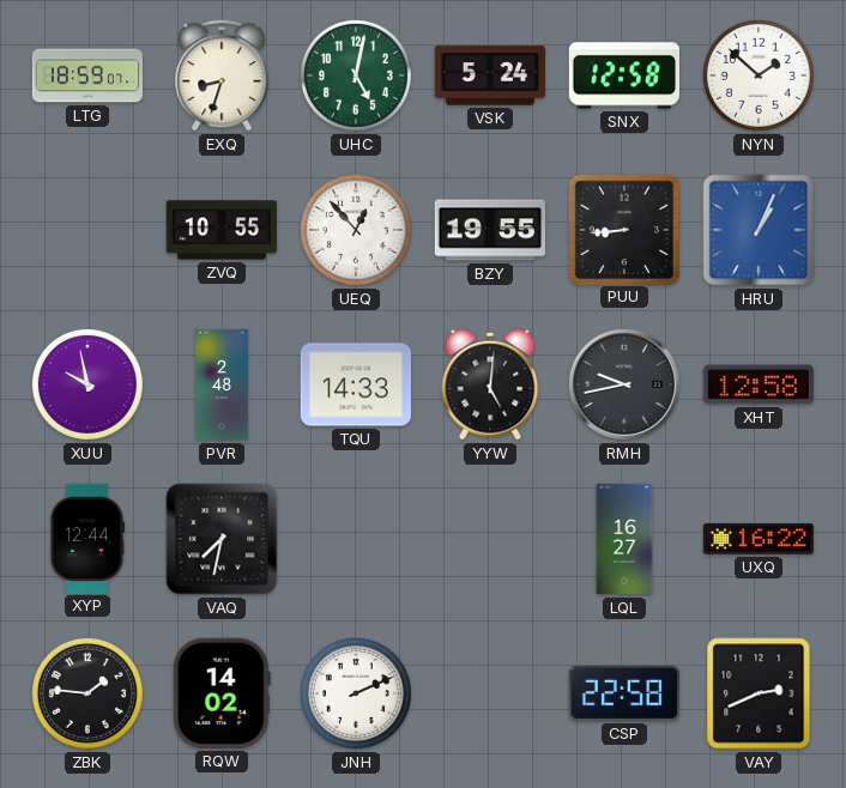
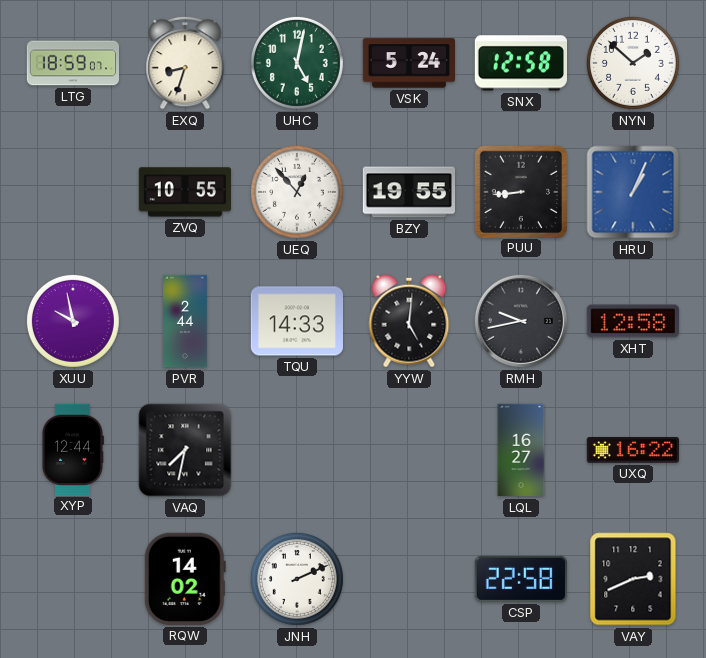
PVR: 2:48 -> 2:44 (186, 321)
ZBK: 1:46 -> none (87, 693)
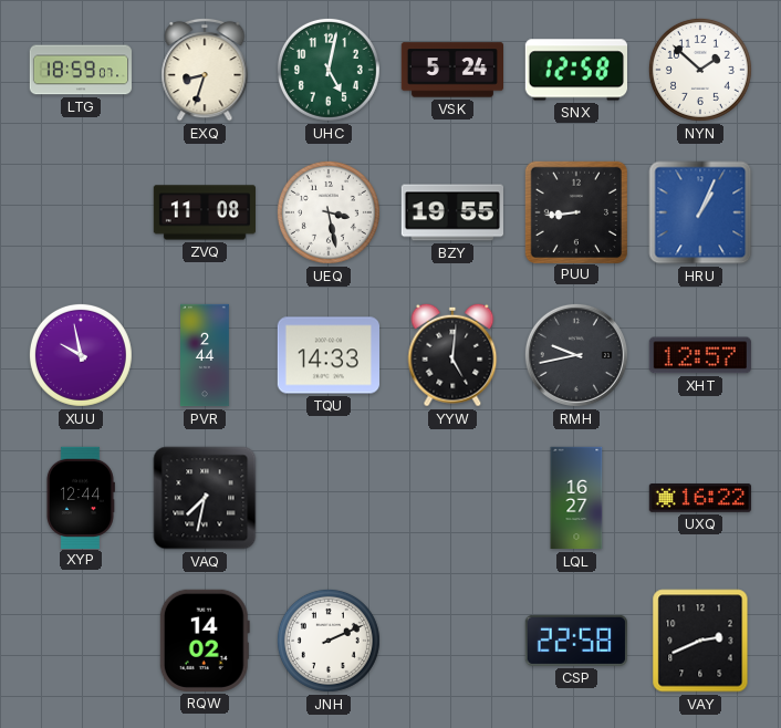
ZVQ: 10:55 -> 11:08 (205, 212)
UEQ: 12:53 -> 3:28 (329, 212)
XHT: 12:58 -> 12:57 (700, 355)
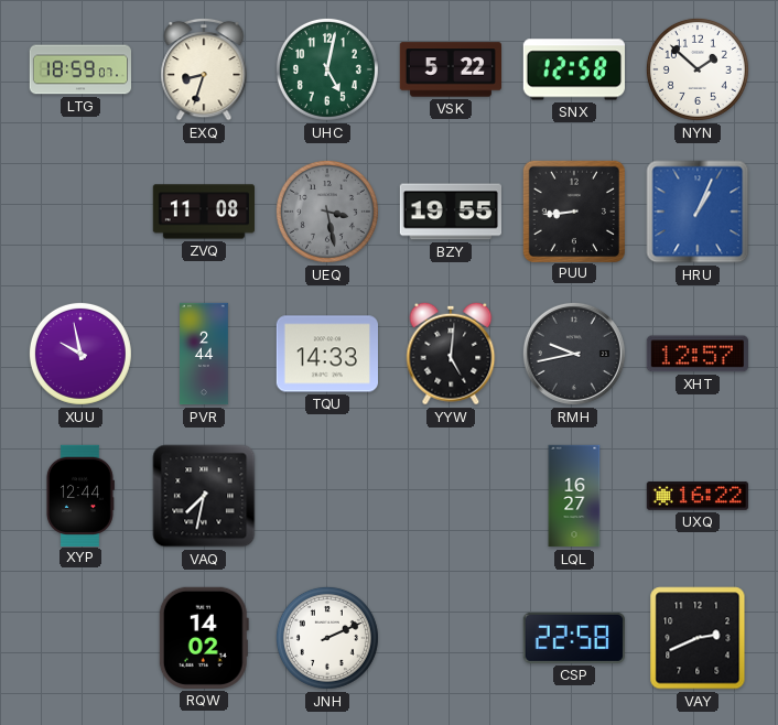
VSK: 5:24 -> 5:22 (450, 69)
UEQ dial: white -> grey (327, 212)
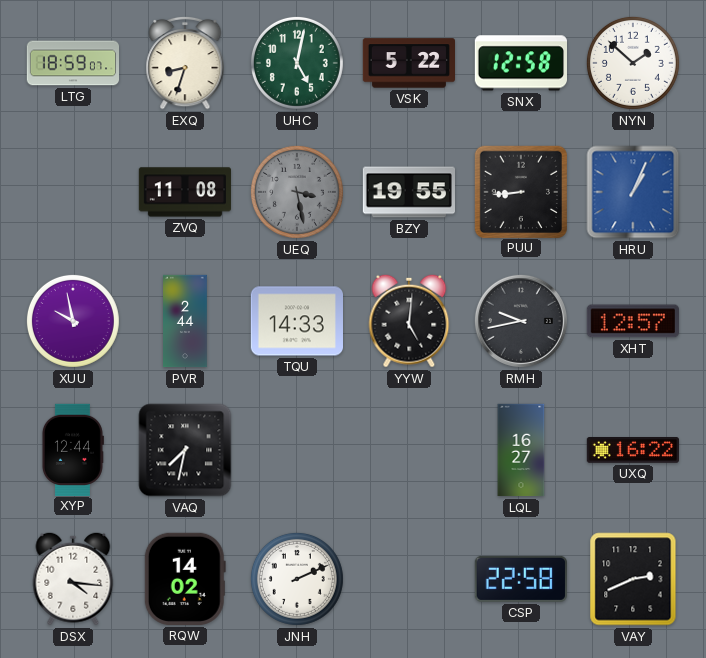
DSX: none -> 4:16 (73, 579)
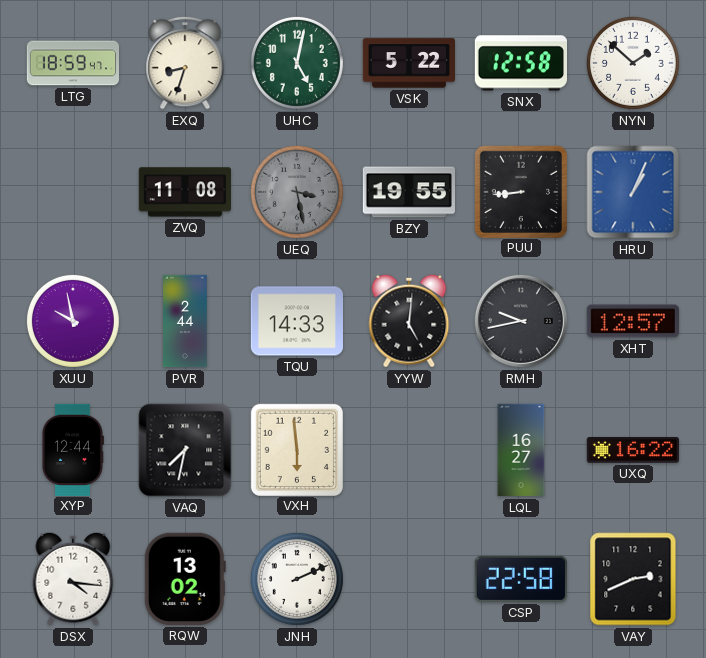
LTG: 18:59:07 -> 18:59:47 (73, 63)
VXH: none -> 5:59 (296, 449)
RQW: 14:02 -> 13:02 (185, 579)
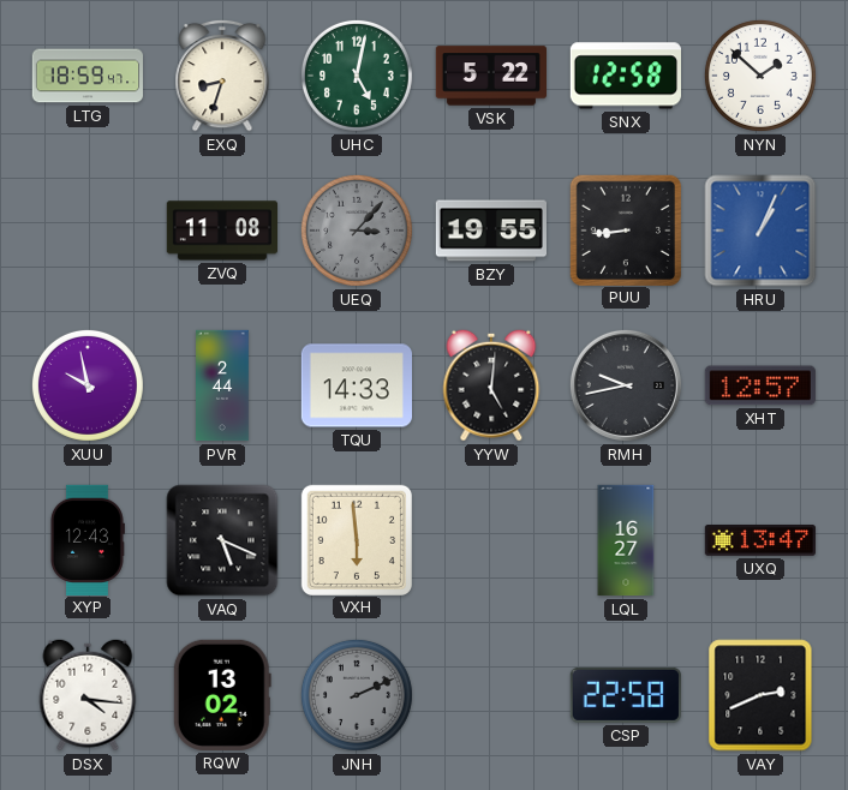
UEQ: 3:28 -> 3:07 (357, 231)
XYP: 12:44 -> 12:43 (86, 539)
VAQ: 7:32 -> 5:19 (222, 540)
UXQ: 16:22 -> 13:47 (759, 540)
JNH dial: white -> grey (357, 695)
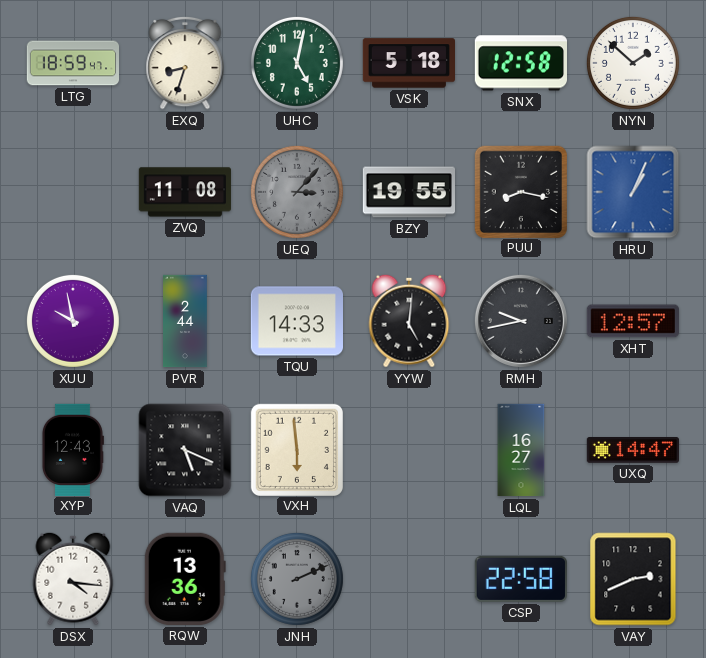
VSK: 5:22 -> 5:18 (408, 63)
PUU: 8:44 -> 8:17 (520, 191)
UXQ: 13:47 -> 14:47 (632, 450)
RQW: 13:02 -> 13:36 (185, 579)
